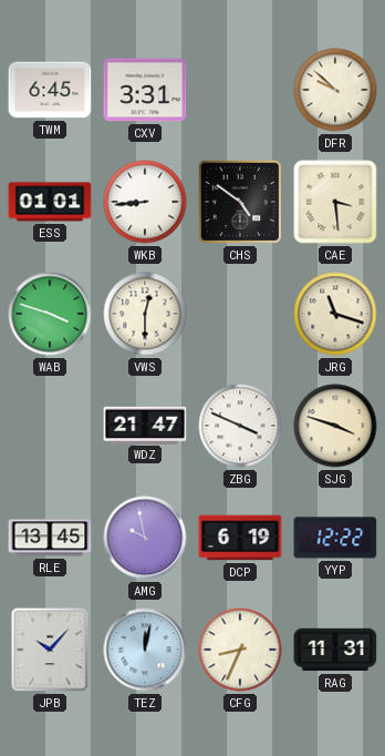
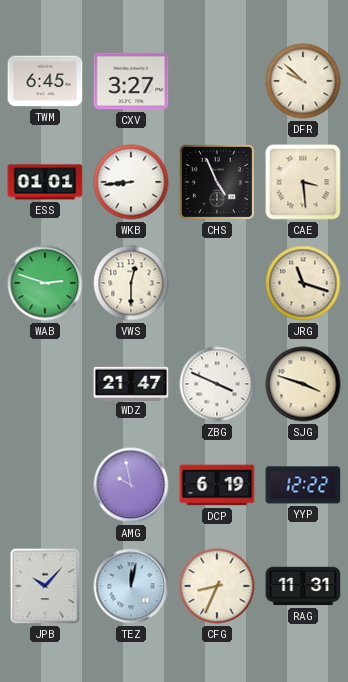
CXV: 3:31 -> 3:27 (131, 81)
CHS: 4:51 -> 4:56 (217, 182)
WAB: 3:48 -> 2:48 (45, 283)
RLE: 13:45 -> none (50, 538)
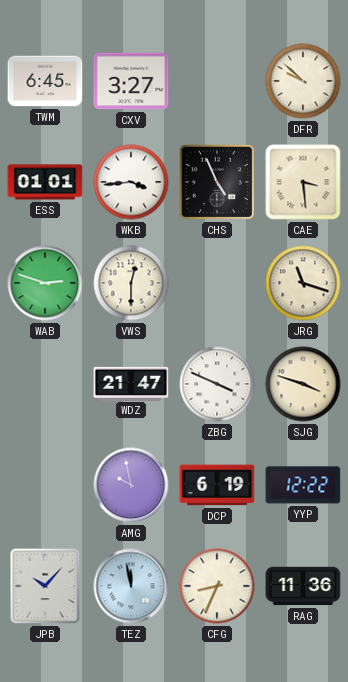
WKB: 8:44 -> 3:44 (131, 182)
TEZ: 12:02 -> 11:58 (131, 586)
RAG: 11:31 -> 11:36 (303, 586)
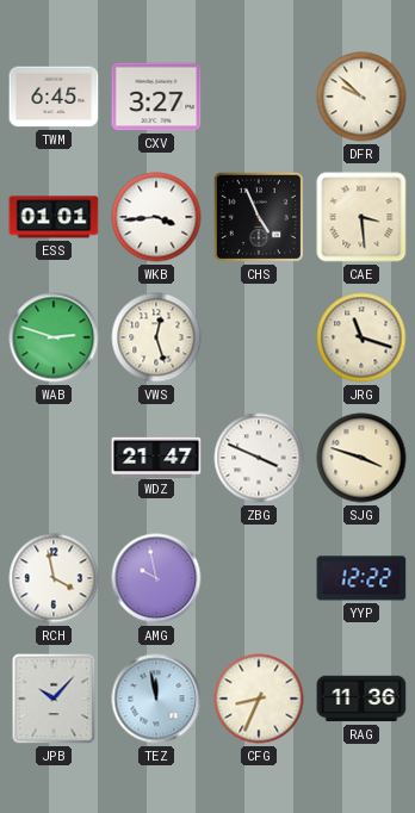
VWS: 12:30 -> 12:27 (156, 337)
RCH: none -> 3:58 (54, 578)
DCP: 6:19 -> none (217, 485)
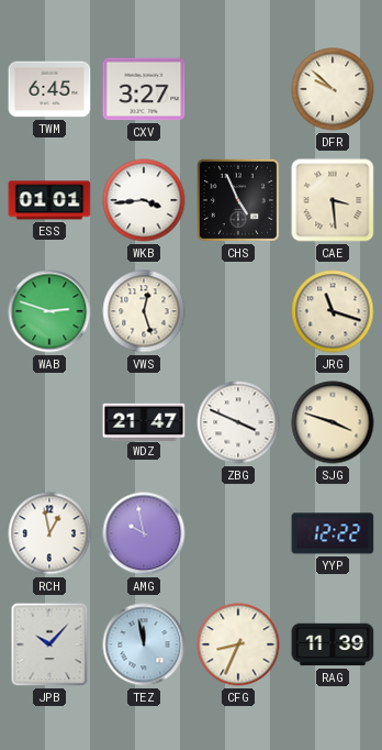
RCH: 3:58 -> 12:58 (49, 533)
RAG: 11:36 -> 11:39 (333, 644)
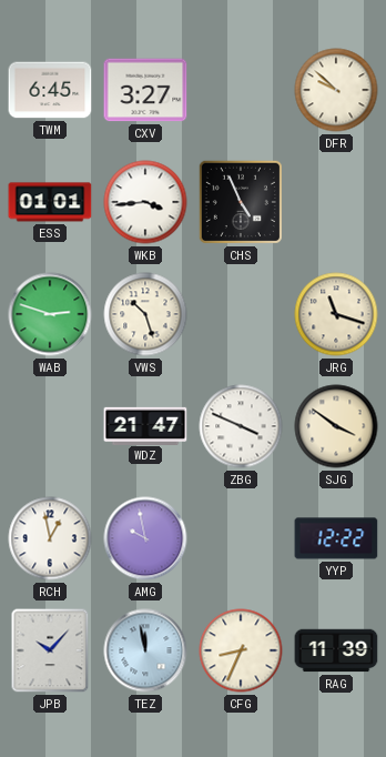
CAE: 3:29 -> none (333, 200)
VWS: 12:27 -> 10:27 (145, 314)
SJG: 3:48 -> 3:51 (336, 426)
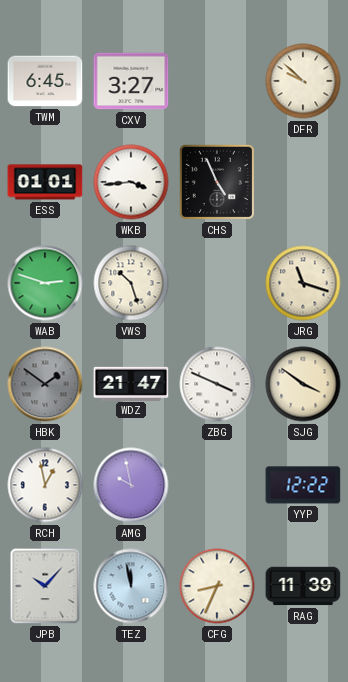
HBK: none -> 1:51 (45, 384)
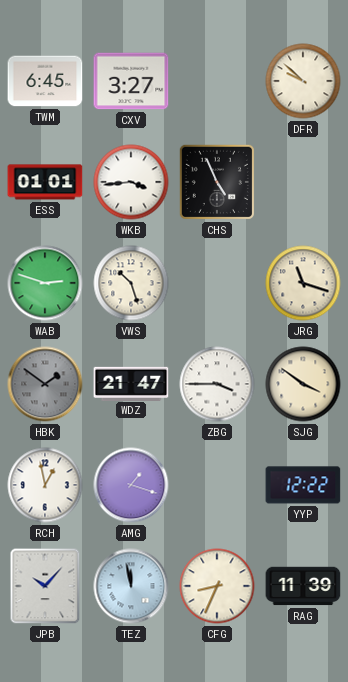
ZBG: 3:49 -> 3:45 (217, 384)
AMG: 9:58 -> 1:18 (131, 485)
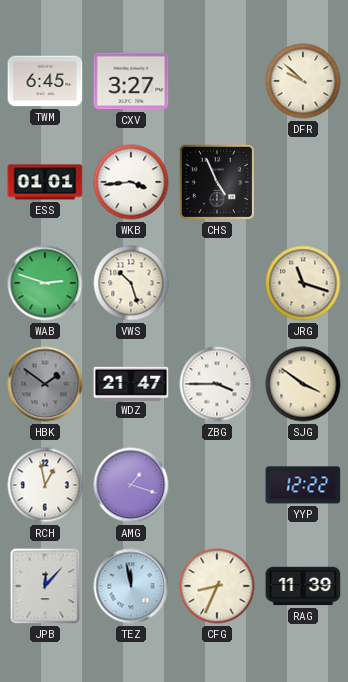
JPB: 10:07 -> 12:07 (45, 586)
